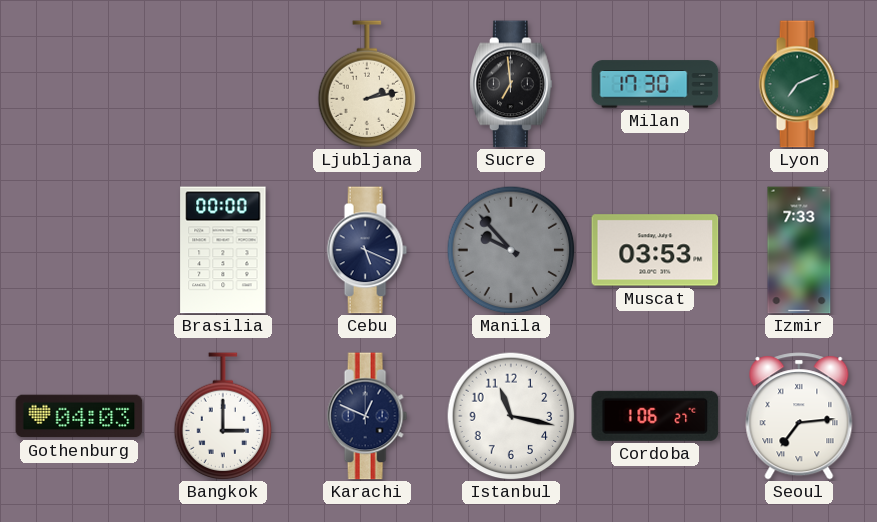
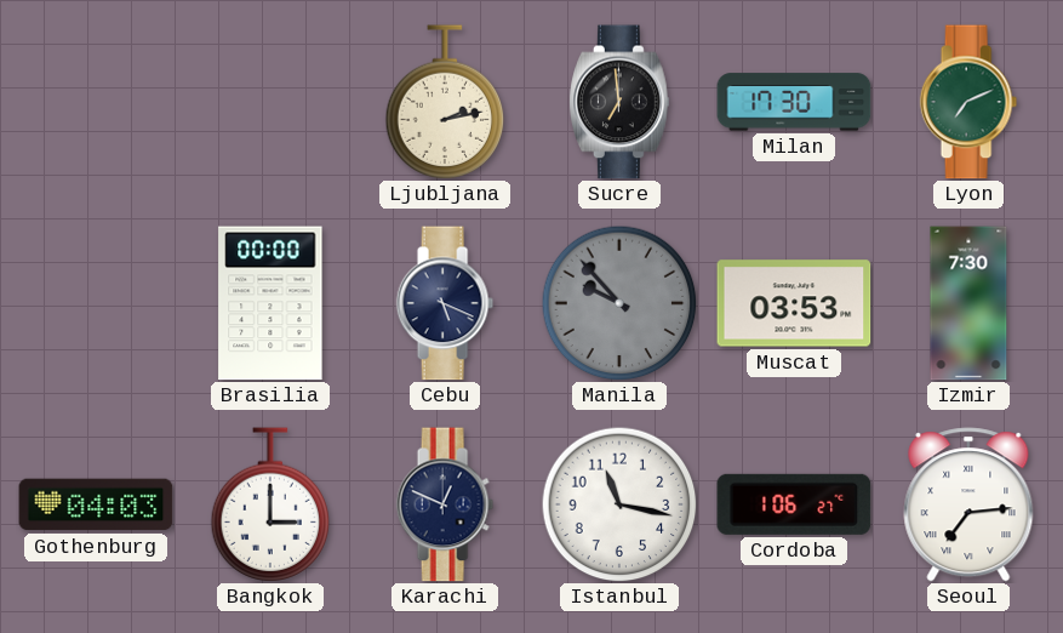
Izmir: 7:33 -> 7:30 (968, 303)
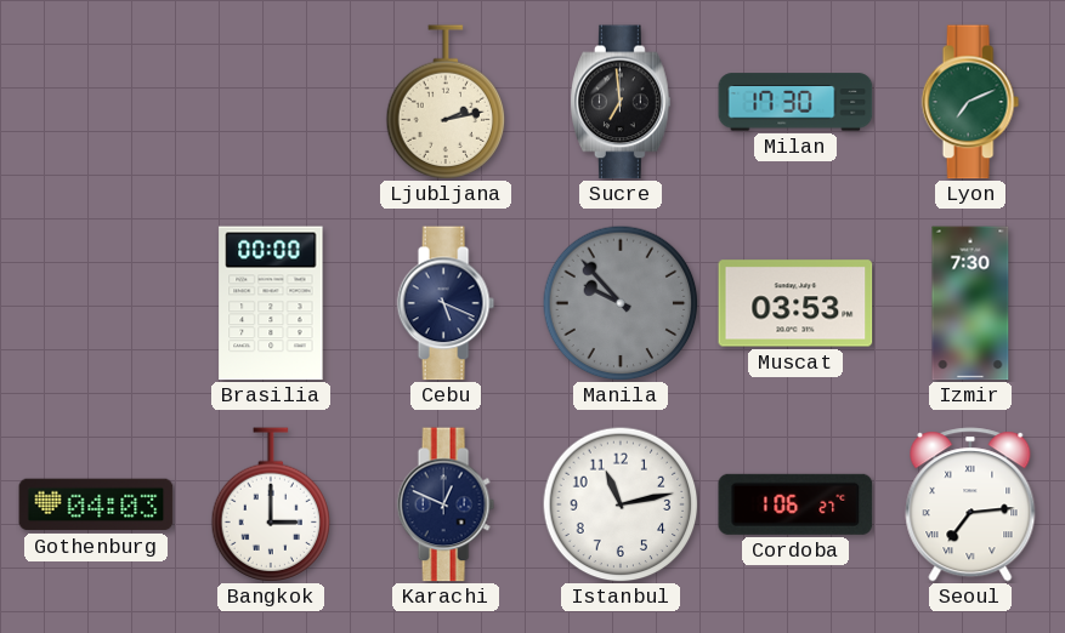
Istanbul: 11:17 -> 11:13 (621, 504)
